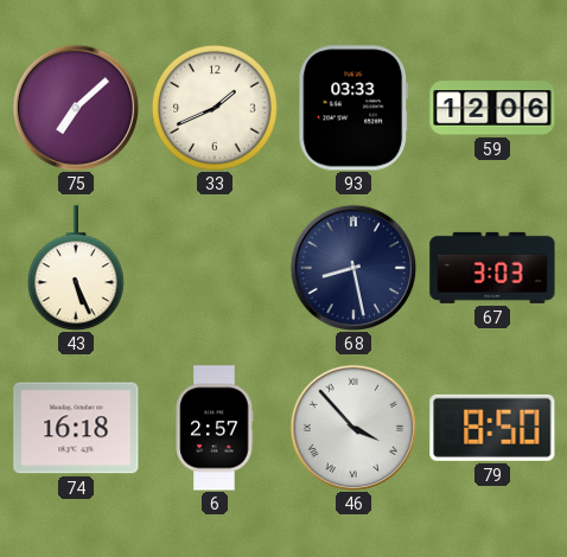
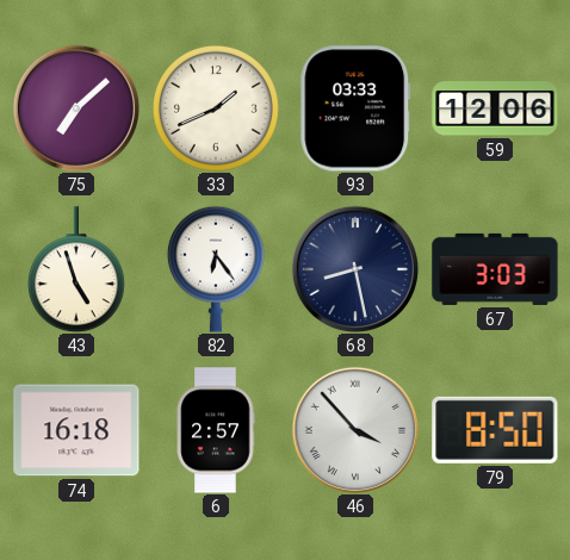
43: 5:26 -> 4:57 (76, 269)
82: none -> 6:24 (216, 269)
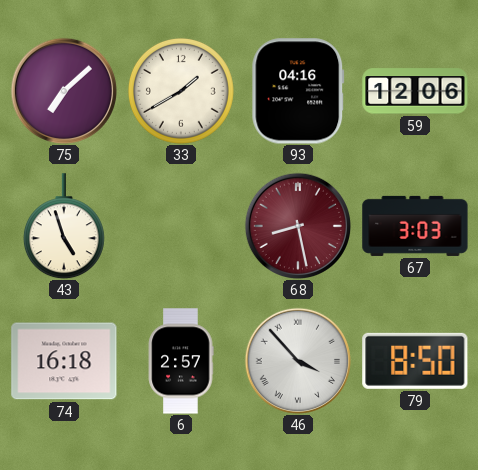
33: 1:41 -> 1:40 (181, 91)
93: 03:33 -> 04:16 (298, 91)
82: 6:24 -> none (216, 269)
68 dial: navy -> burgundy (297, 225)
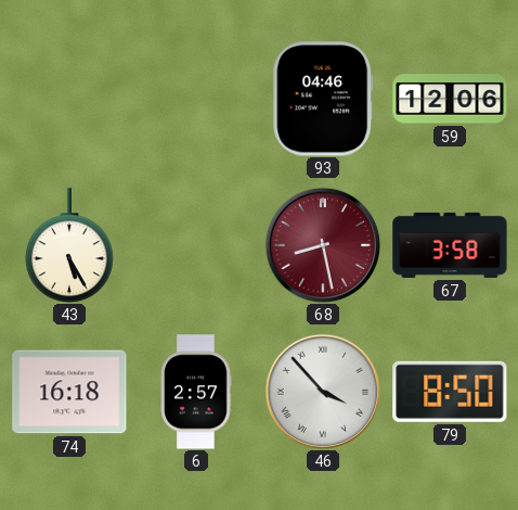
75: 7:08 -> none (63, 90)
33: 1:40 -> none (181, 91)
93: 04:16 -> 04:46 (323, 99)
43: 4:57 -> 5:25 (69, 245)
67: 3:03 -> 3:58 (450, 245)
